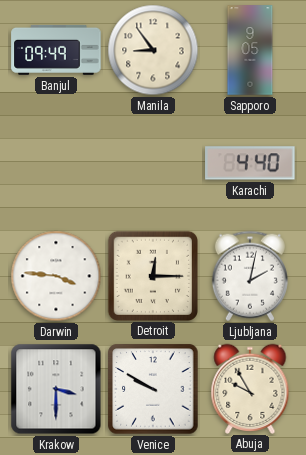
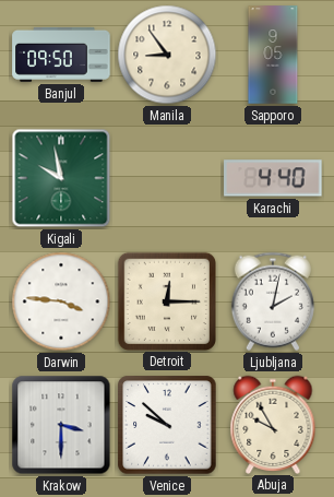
Banjul: 09:49 -> 09:50 (61, 55)
Kigali: none -> 9:58 (61, 178)
Venice: 9:50 -> 9:52 (167, 425)
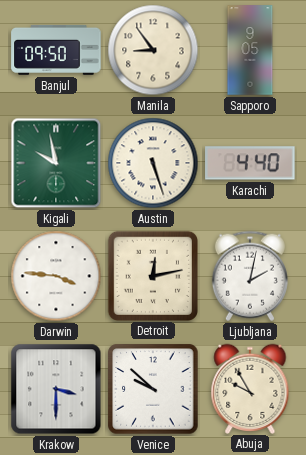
Austin: none -> 5:27 (153, 163)
Detroit: 12:15 -> 12:13 (152, 275)
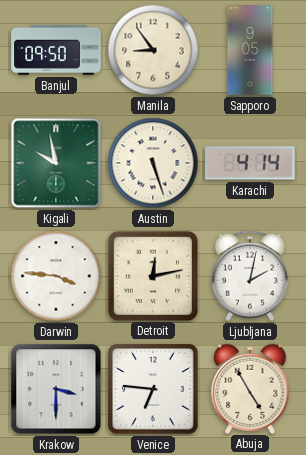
Karachi: 4:40 -> 4:14 (250, 163)
Venice: 9:52 -> 6:46 (153, 389)
Abuja: 9:55 -> 4:55 (250, 388)
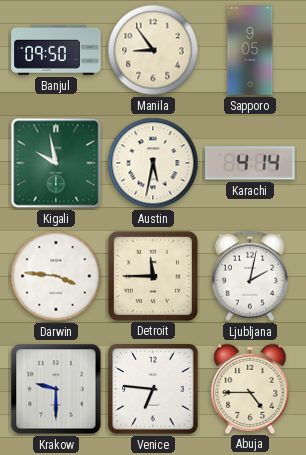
Austin: 5:27 -> 5:32 (153, 163)
Detroit: 12:13 -> 11:45 (152, 275)
Krakow: 3:30 -> 9:30 (56, 389)
Abuja: 4:55 -> 4:45 (250, 388)
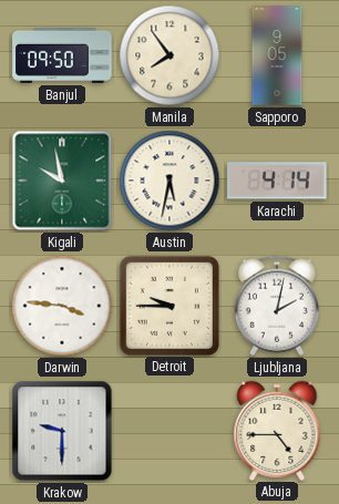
Manila: 8:54 -> 7:54 (169, 55)
Detroit: 11:45 -> 9:45 (168, 305)
Venice: 6:46 -> none (153, 389)
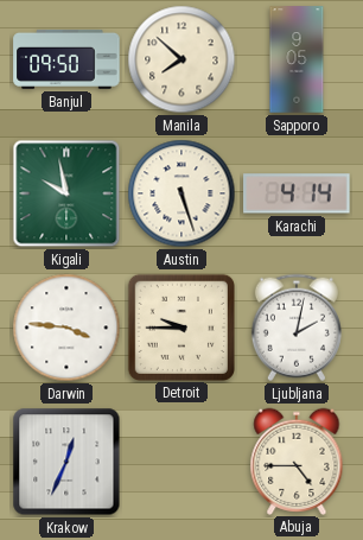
Manila: 7:54 -> 7:52 (181, 59)
Austin: 5:32 -> 5:27 (181, 193)
Krakow: 9:30 -> 12:34 (66, 462)
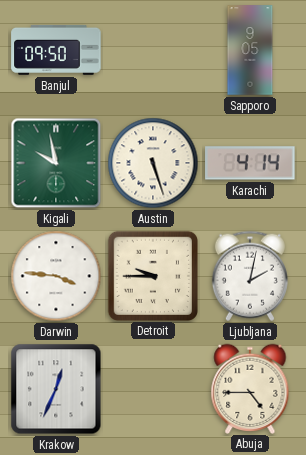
Manila: 7:52 -> none (181, 59)
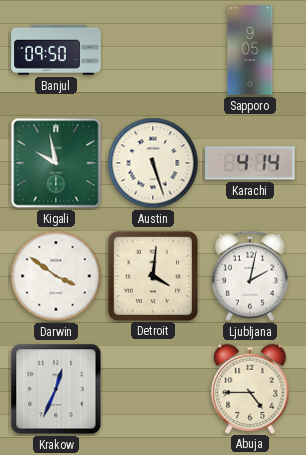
Darwin: 3:46 -> 3:51 (56, 276)
Detroit: 9:45 -> 4:01 (152, 275)
